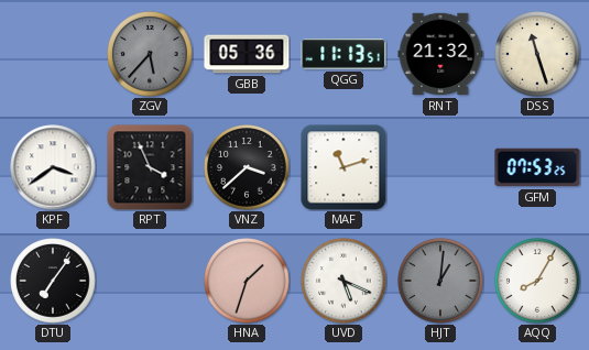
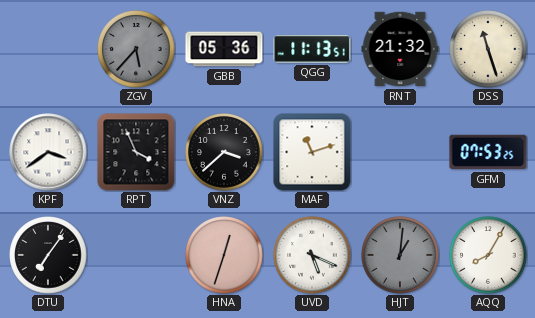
HNA: 1:33 -> 12:33 (224, 255)
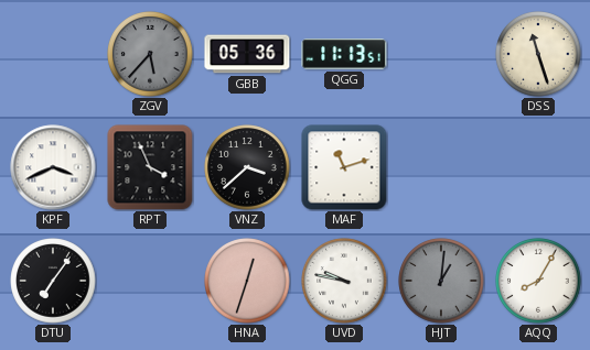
RNT: 21:32 -> none (400, 49)
KPF: 3:39 -> 3:41 (53, 167)
GFM: 07:53 -> none (488, 152)
UVD: 5:19 -> 9:47 (344, 281)
